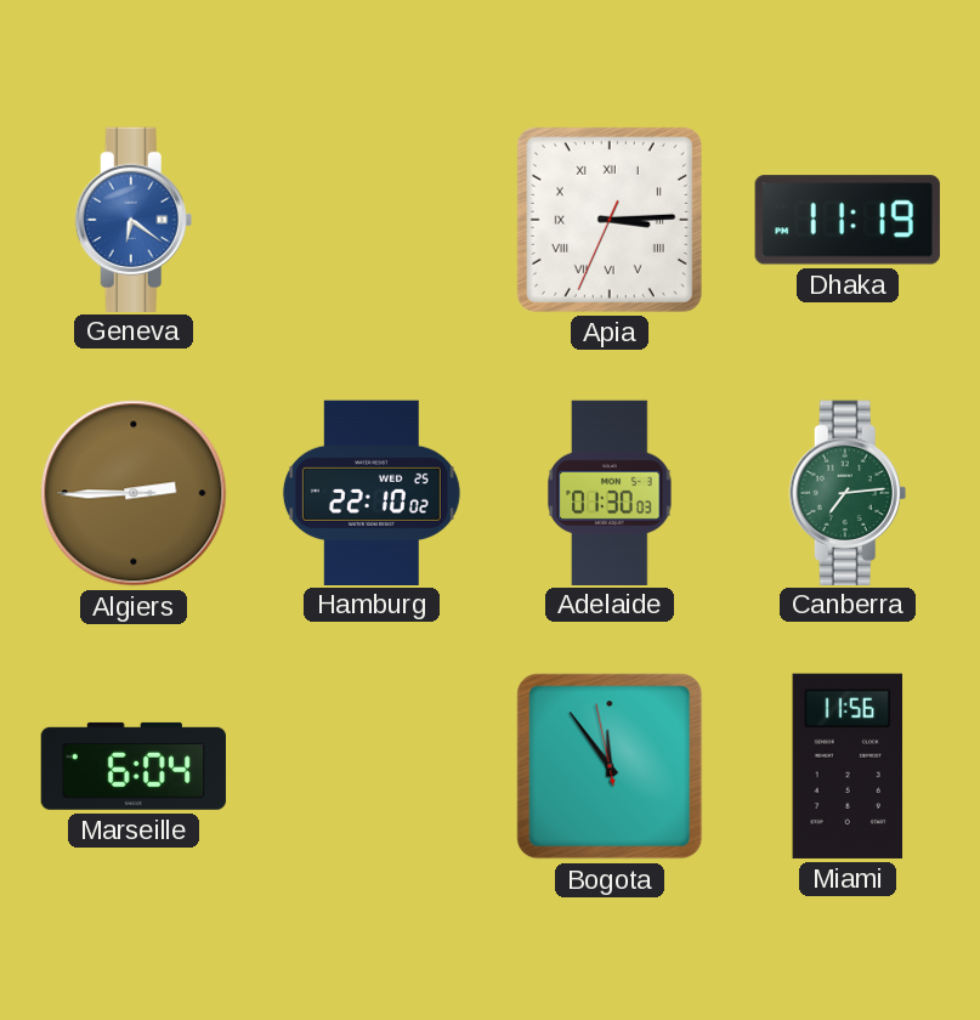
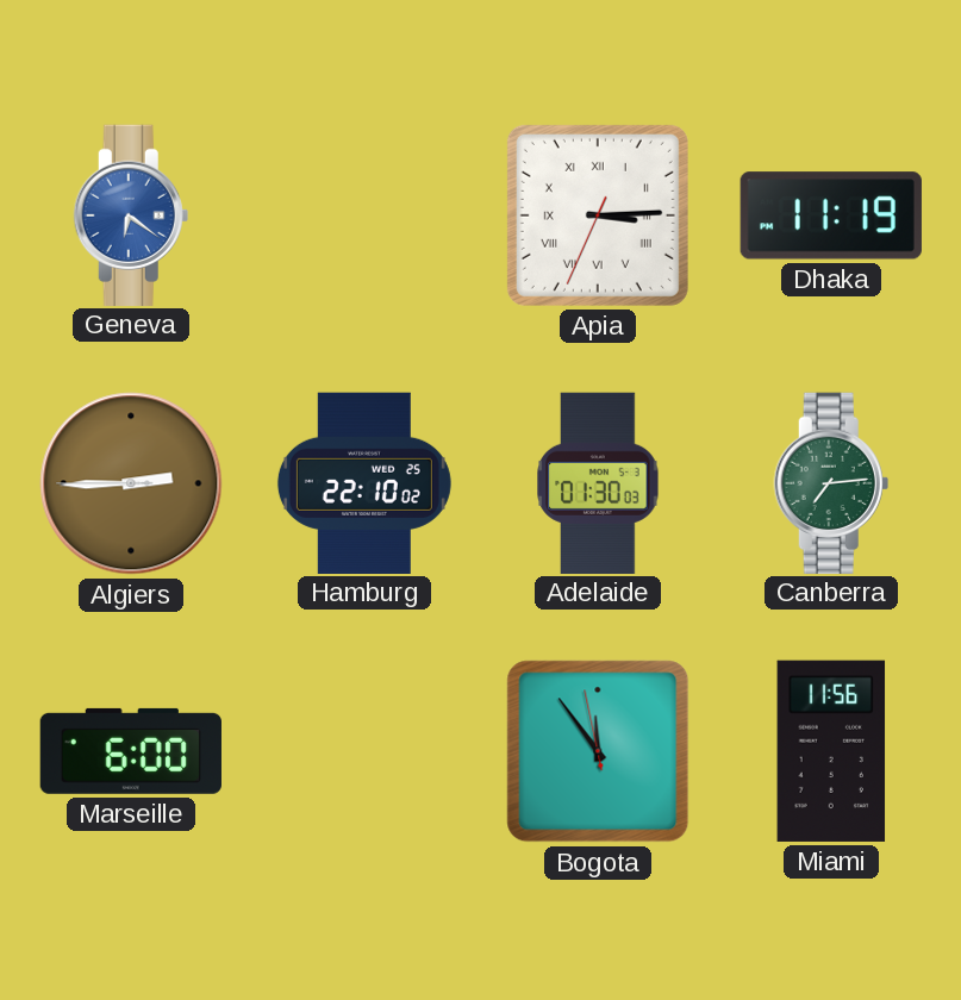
Marseille: 6:04 -> 6:00 (131, 751)
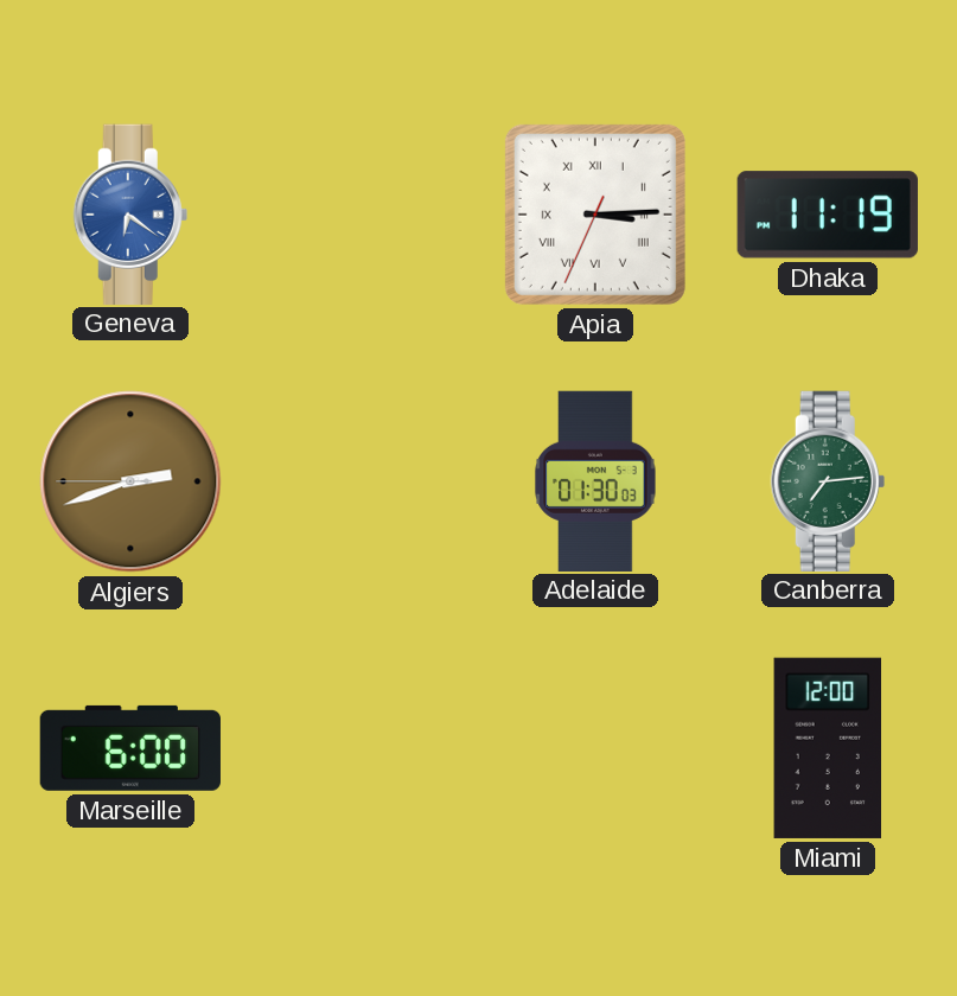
Algiers: 2:44 -> 2:41 (130, 481)
Hamburg: 22:10 -> none (364, 482)
Bogota: 11:53 -> none (598, 751)
Miami: 11:56 -> 12:00 (828, 748)
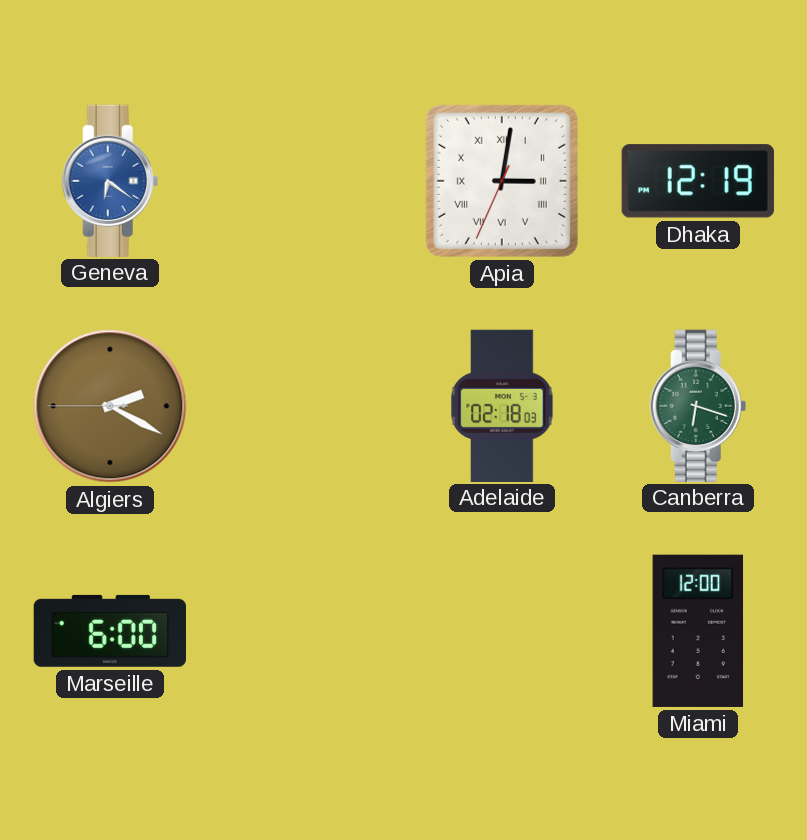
Apia: 3:14 -> 3:01 (502, 181)
Dhaka: 11:19 -> 12:19 (698, 181)
Algiers: 2:41 -> 2:19 (110, 406)
Adelaide: 01:30 -> 02:18 (502, 405)
Canberra: 7:14 -> 6:18 (698, 405)
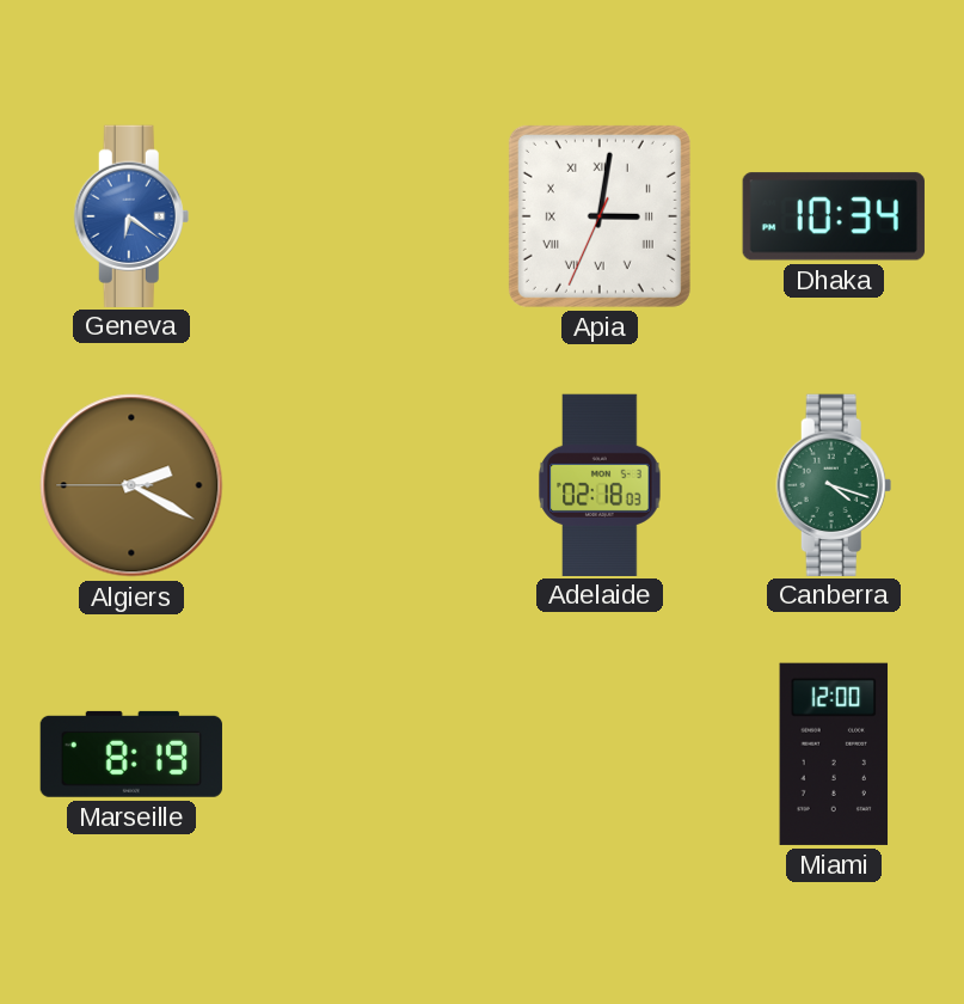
Dhaka: 12:19 -> 10:34 (834, 216)
Canberra: 6:18 -> 4:18 (834, 484)
Marseille: 6:00 -> 8:19 (131, 754)
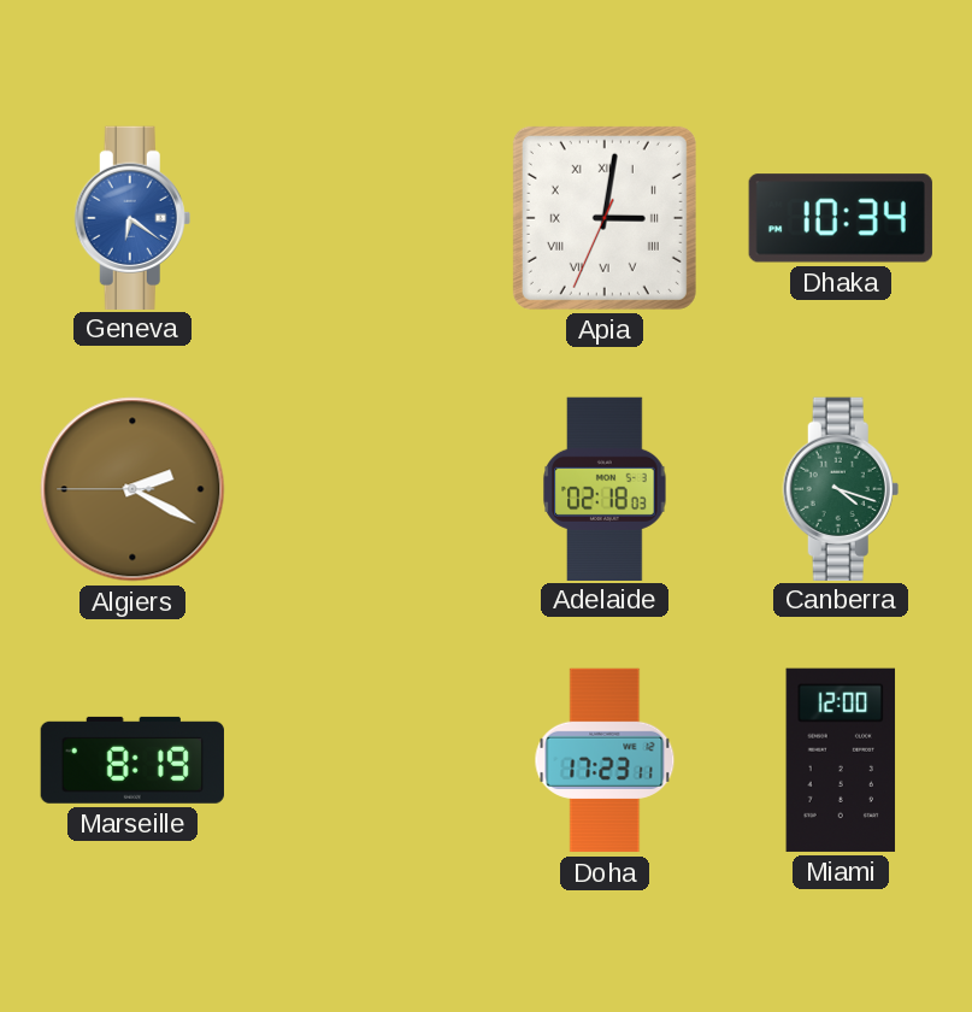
Doha: none -> 17:23 (605, 760)
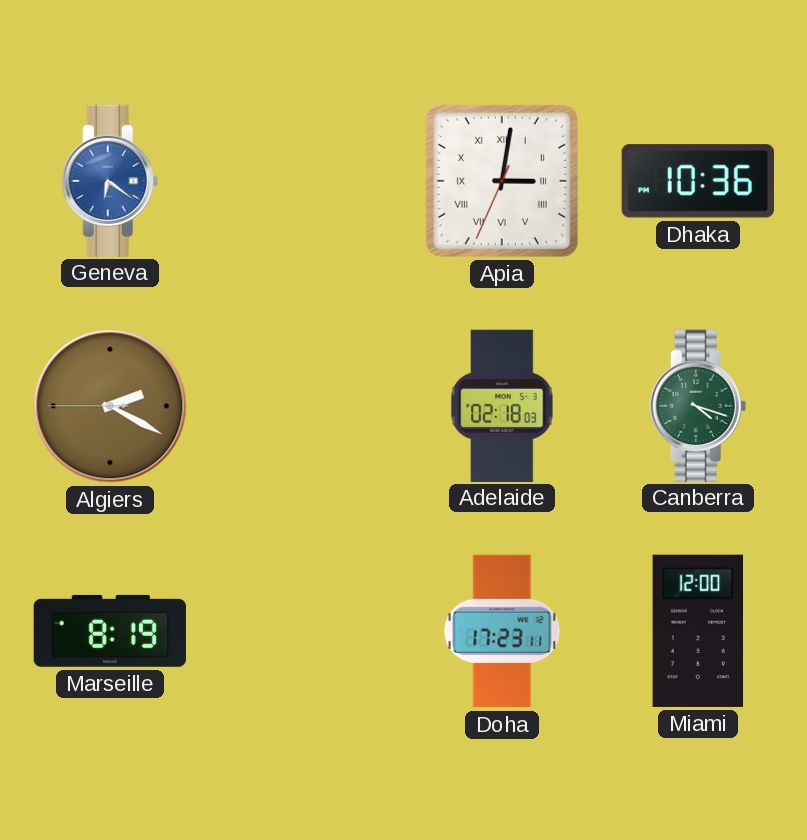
Dhaka: 10:34 -> 10:36 (698, 181)
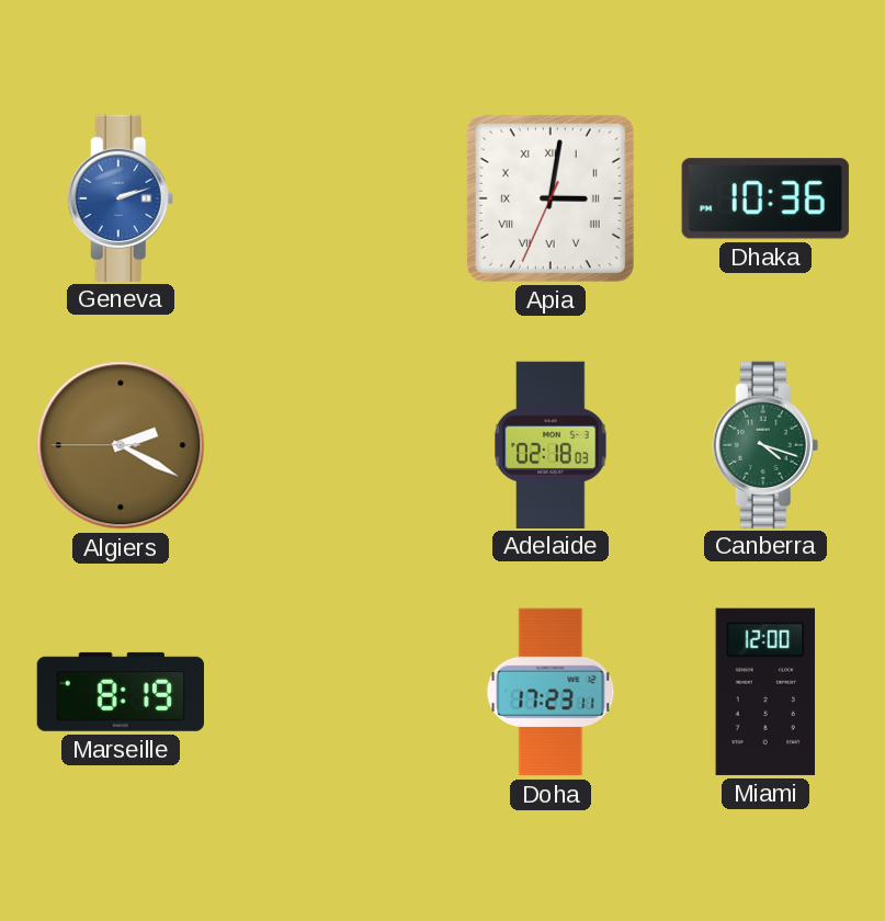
Geneva: 6:21 -> 2:12 (121, 197)
